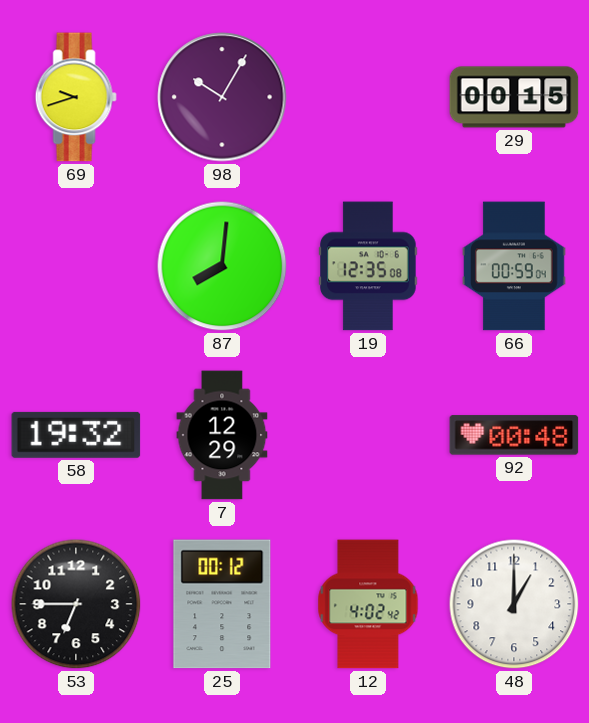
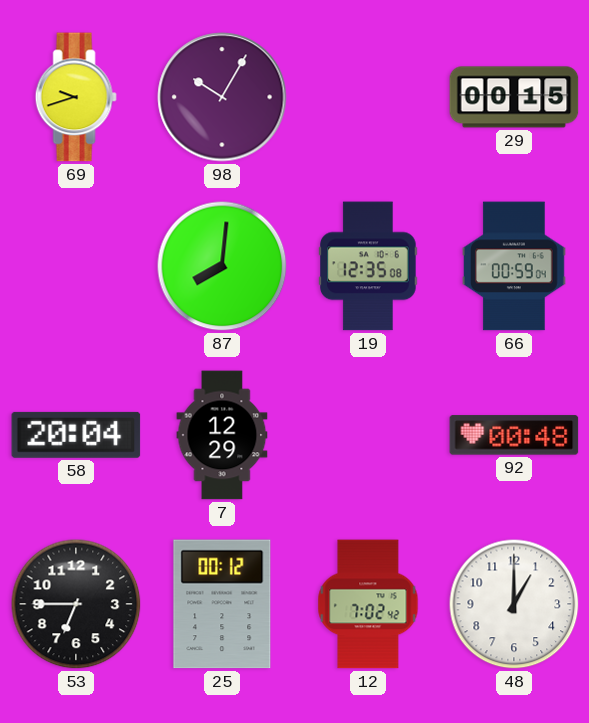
58: 19:32 -> 20:04 (76, 435)
12: 4:02 -> 7:02 (368, 604)
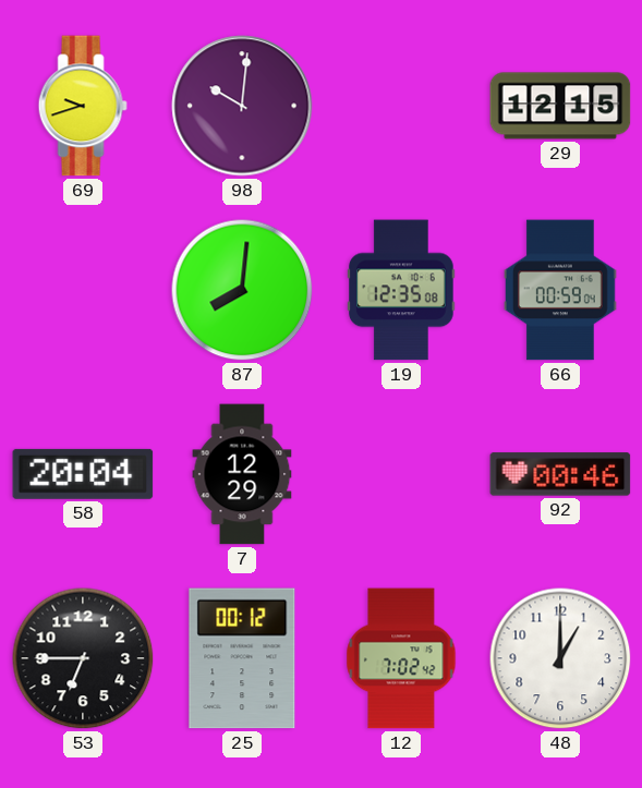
98: 10:05 -> 10:01 (242, 106)
29: 00:15 -> 12:15 (560, 106)
92: 00:48 -> 00:46 (560, 474)
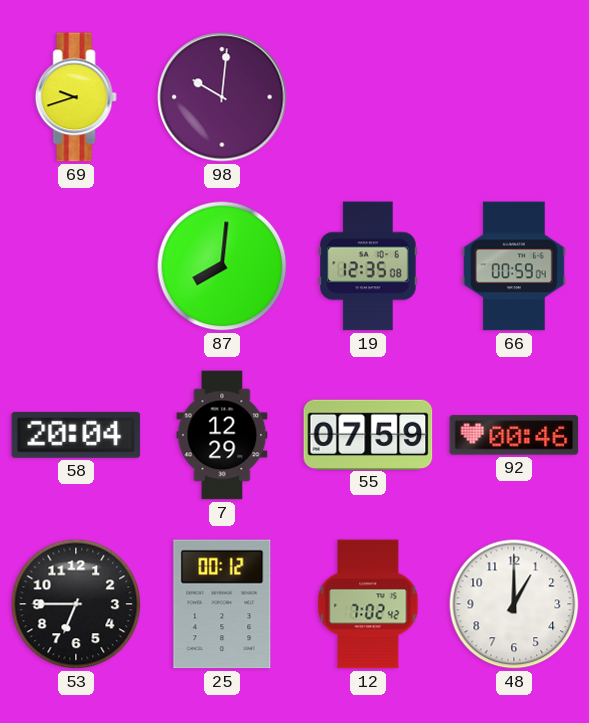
29: 12:15 -> none (560, 106)
55: none -> 07:59 (368, 434)
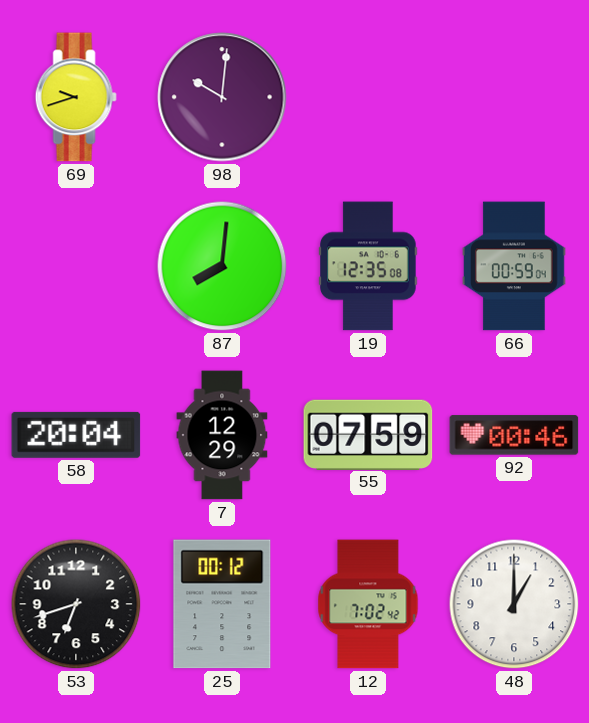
53: 6:45 -> 6:42 (76, 604)
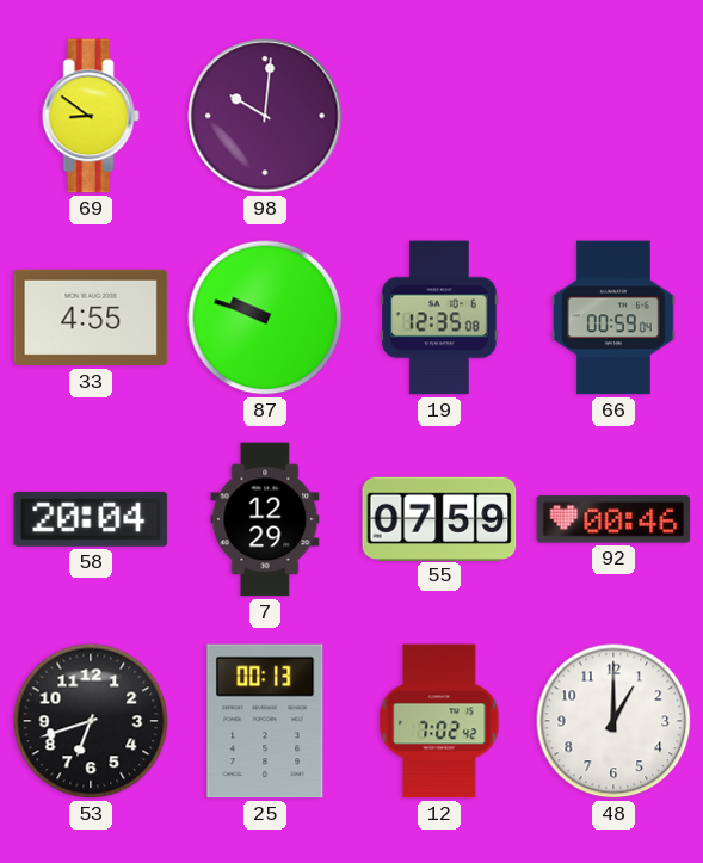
69: 9:42 -> 8:51 (91, 116)
33: none -> 4:55 (91, 318)
87: 8:01 -> 9:48 (265, 318)
25: 00:12 -> 00:13 (265, 721)
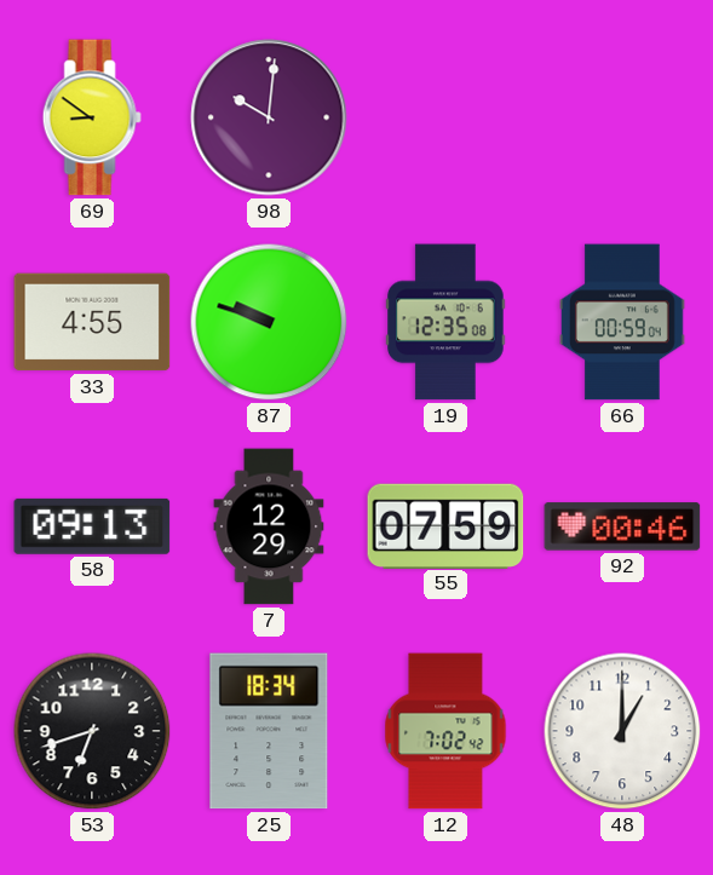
58: 20:04 -> 09:13 (92, 526)
25: 00:13 -> 18:34 (269, 731)
